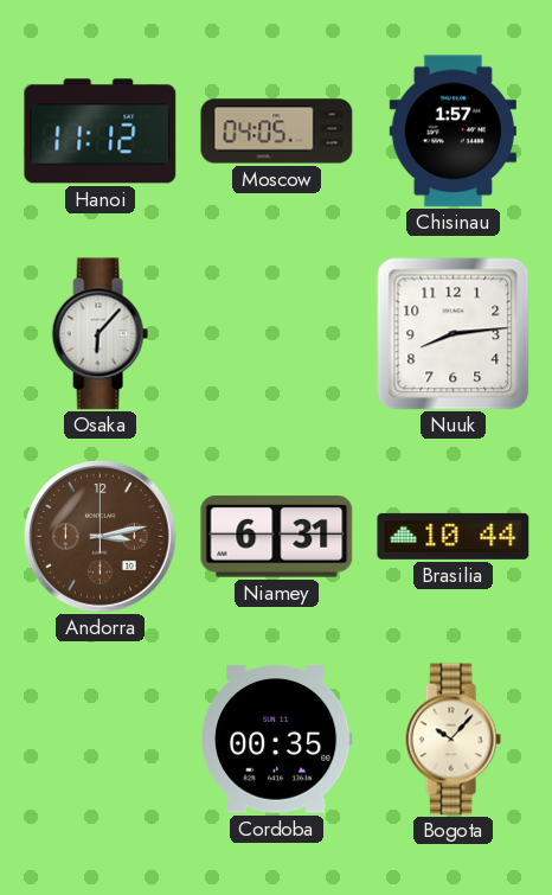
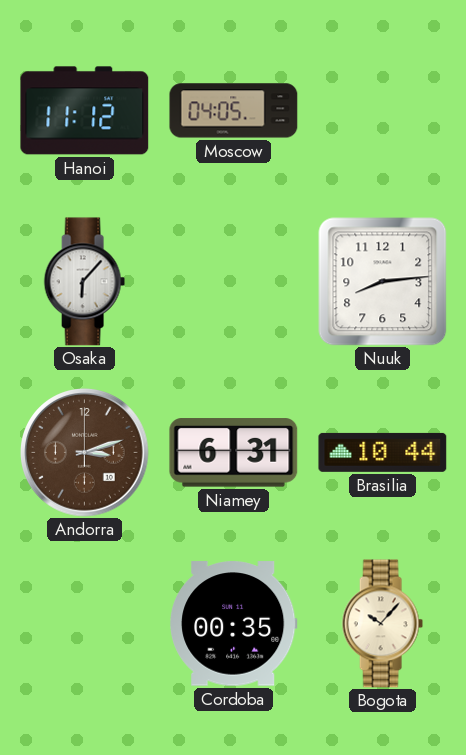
Chisinau: 1:57 -> none (452, 132)
Andorra: 3:13 -> 3:12 (85, 453)
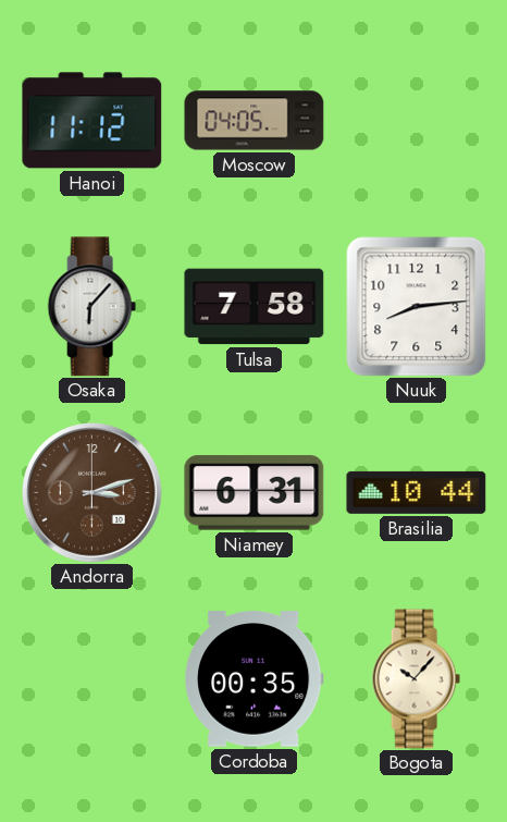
Tulsa: none -> 7:58 (255, 307)
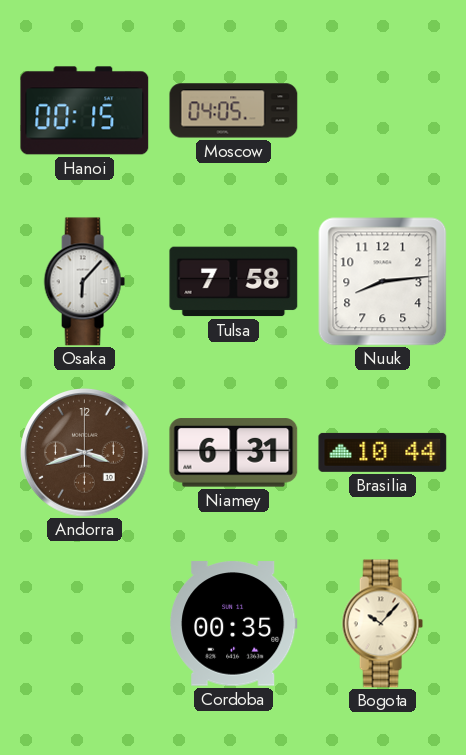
Hanoi: 11:12 -> 00:15 (85, 111)
Andorra: 3:12 -> 3:42 (85, 453)
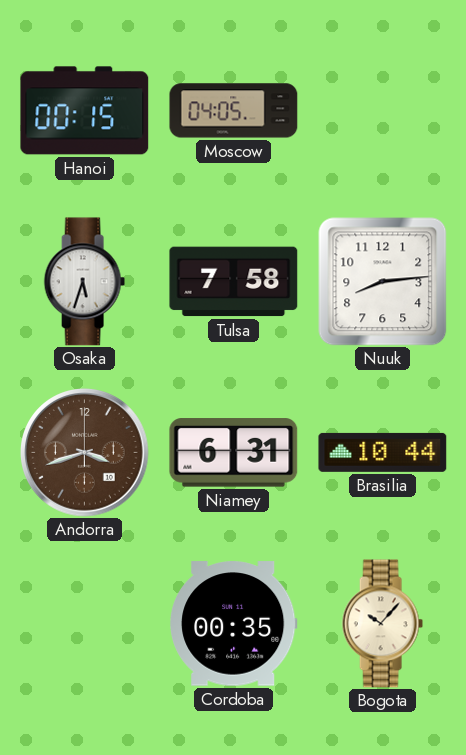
Osaka: 6:07 -> 5:33 (84, 282)
